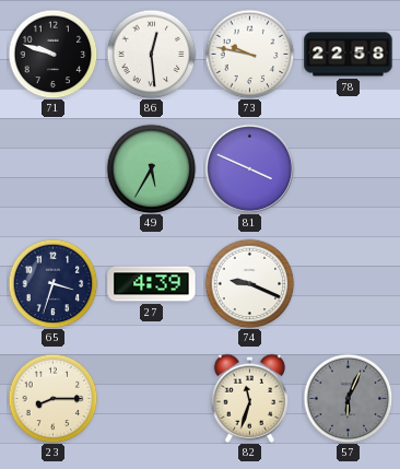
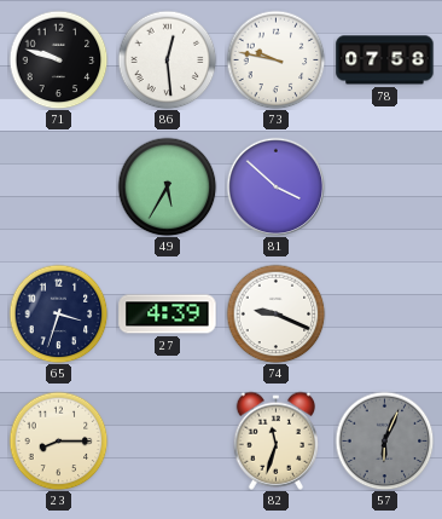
78: 22:58 -> 07:58 (385, 60)
81: 3:49 -> 3:52 (275, 186)
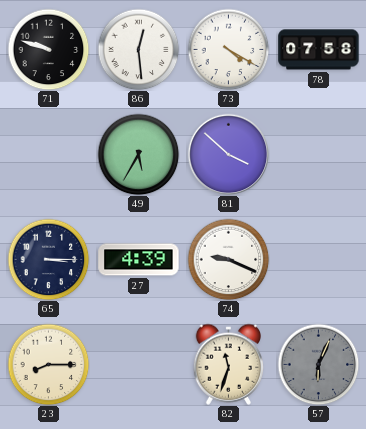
73: 9:47 -> 4:20 (228, 49)
65: 3:33 -> 3:15 (48, 259)
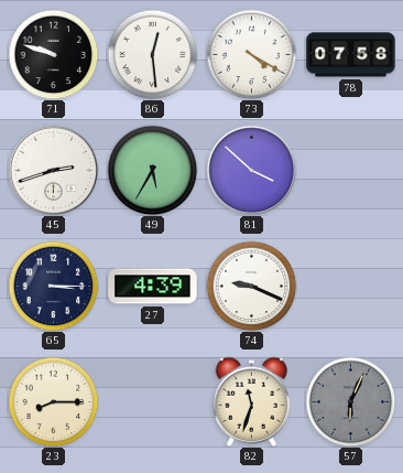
45: none -> 2:42 (53, 170)
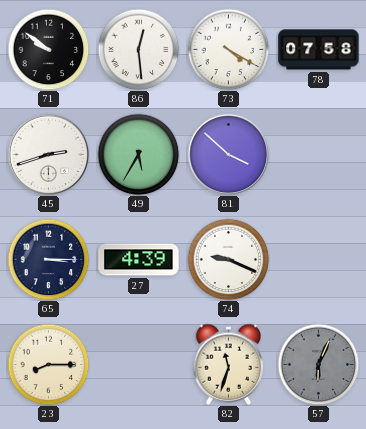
71: 9:48 -> 9:51 (48, 49)
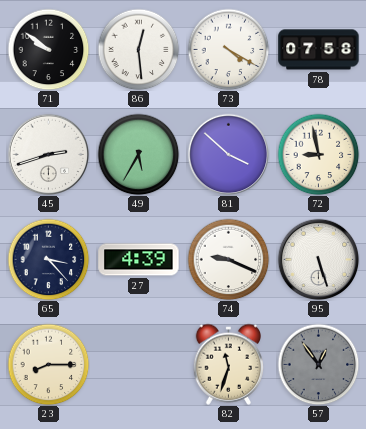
72: none -> 8:58 (318, 154)
65: 3:15 -> 3:23 (48, 259)
95: none -> 5:27 (318, 259)
57: 6:04 -> 12:54 (318, 364)
